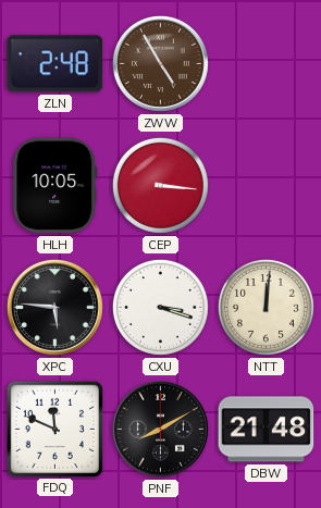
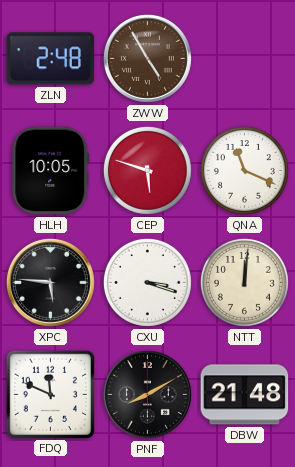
CEP: 3:16 -> 5:48 (147, 170)
QNA: none -> 11:19 (244, 170)
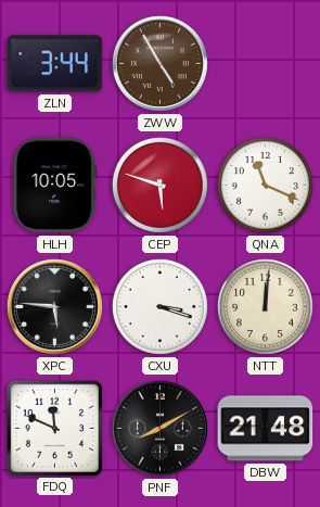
ZLN: 2:48 -> 3:44 (55, 64)
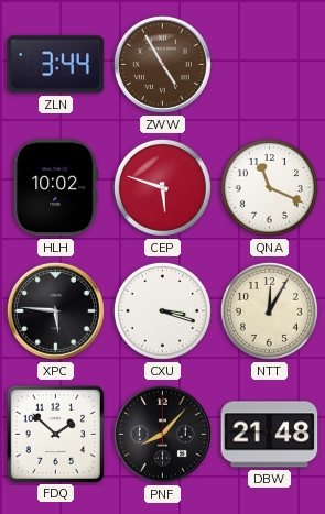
HLH: 10:05 -> 10:02 (56, 188)
NTT: 12:01 -> 12:05 (269, 310)
FDQ: 11:49 -> 1:52 (55, 434)
PNF: 8:10 -> 8:07 (162, 434)
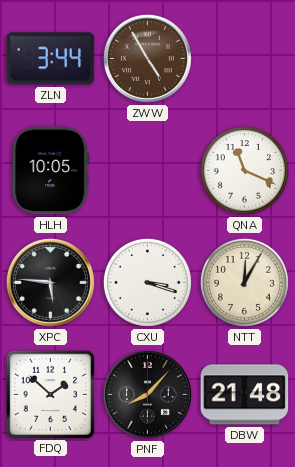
HLH: 10:02 -> 10:05 (51, 171)
CEP: 5:48 -> none (162, 187)
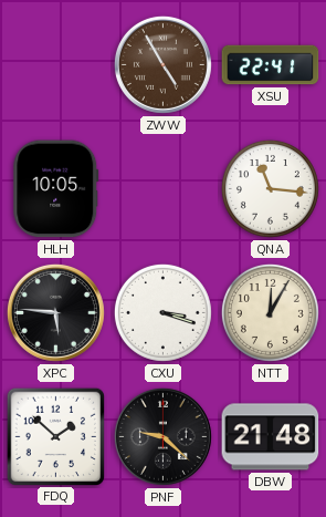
ZLN: 3:44 -> none (51, 59)
XSU: none -> 22:41 (271, 65)
QNA: 11:19 -> 11:16 (270, 188)
PNF: 8:07 -> 9:22 (162, 436)
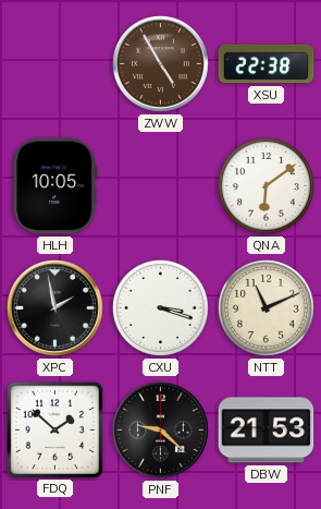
XSU: 22:41 -> 22:38 (267, 64)
QNA: 11:16 -> 6:09 (266, 185)
XPC: 5:46 -> 1:58 (54, 307)
NTT: 12:05 -> 11:11 (266, 307)
DBW: 21:48 -> 21:53 (267, 431)
